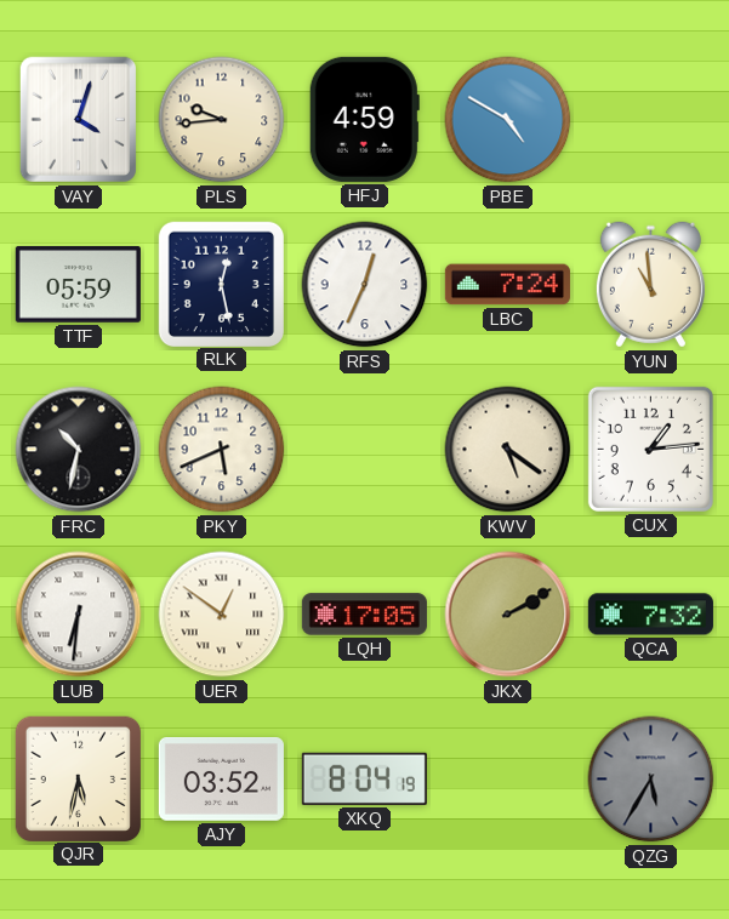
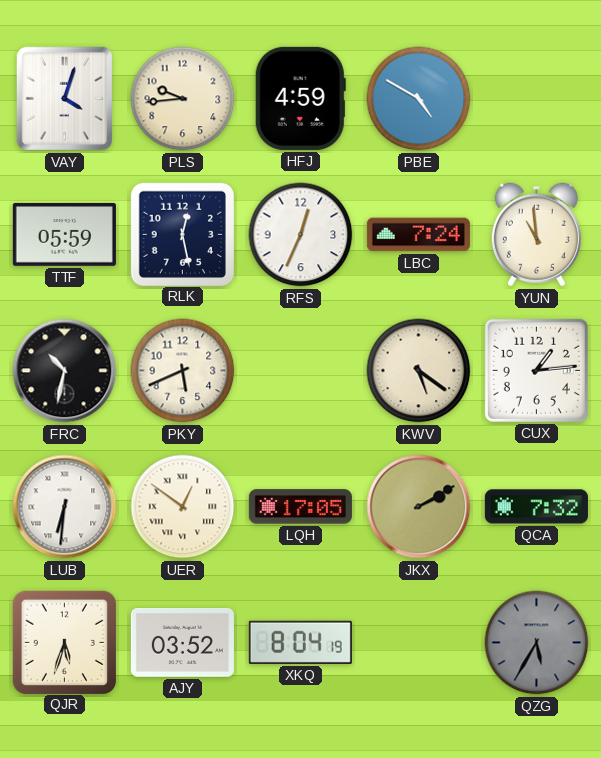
QJR: 5:32 -> 5:33 (64, 642)
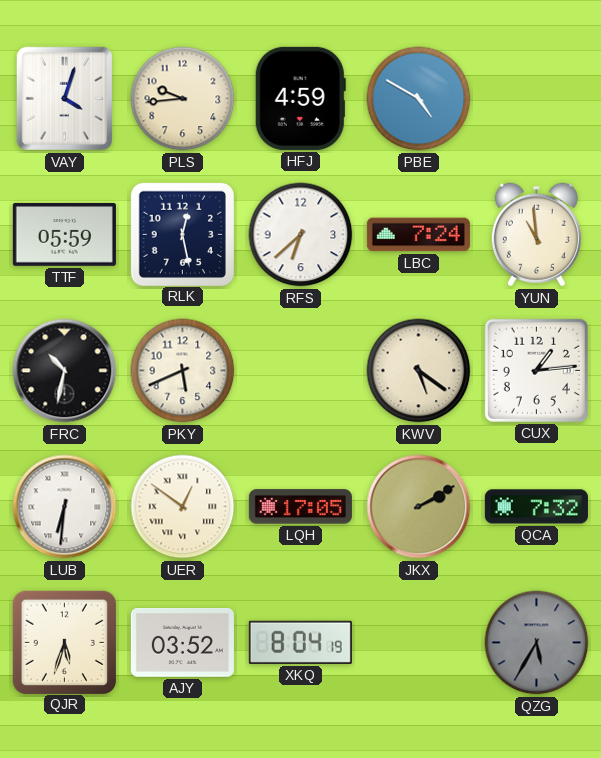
RFS: 12:34 -> 6:38 (301, 235)
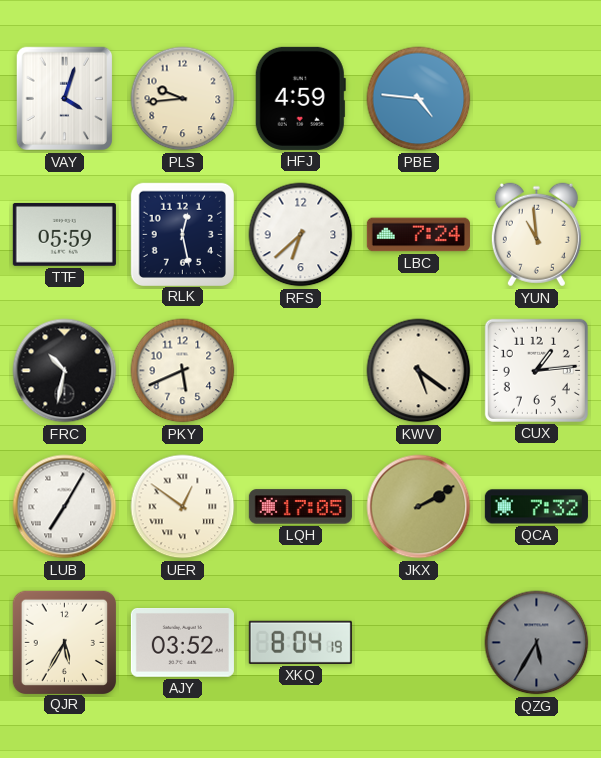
PBE: 4:50 -> 4:46 (419, 99)
LUB: 6:31 -> 7:05 (65, 507)
QJR: 5:33 -> 5:35 (64, 642)
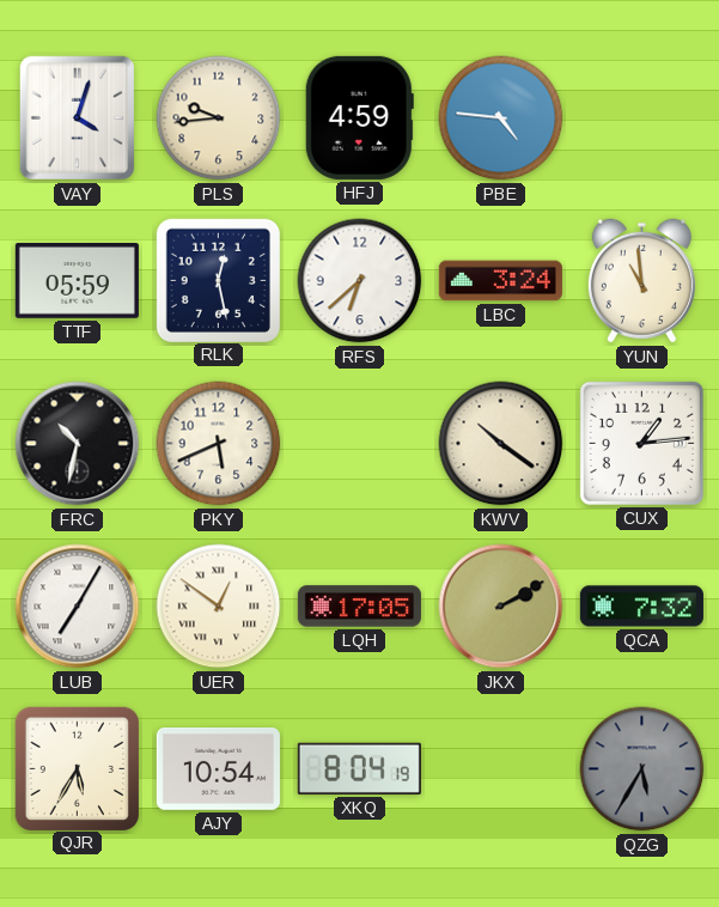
LBC: 7:24 -> 3:24 (500, 281)
KWV: 5:21 -> 10:21 (501, 444)
AJY: 03:52 -> 10:54 (218, 769)
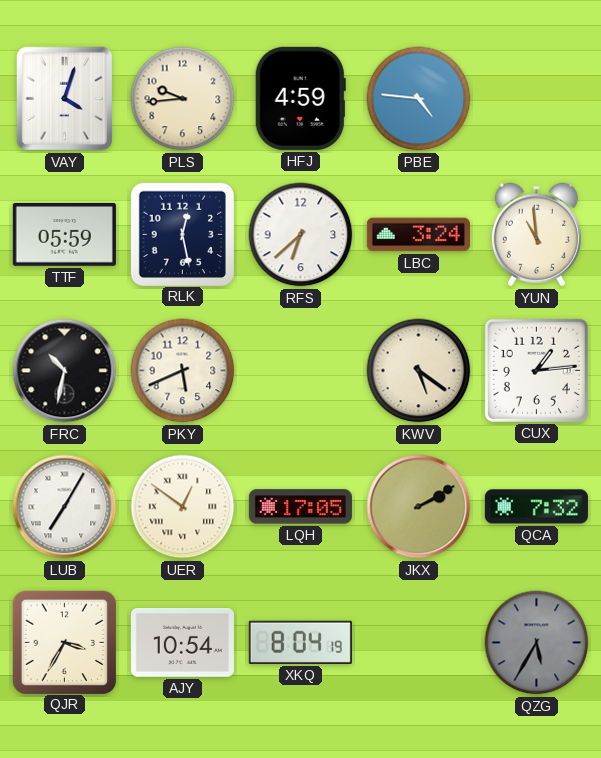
KWV: 10:21 -> 5:21 (419, 371)
QJR: 5:35 -> 3:35 (64, 642)
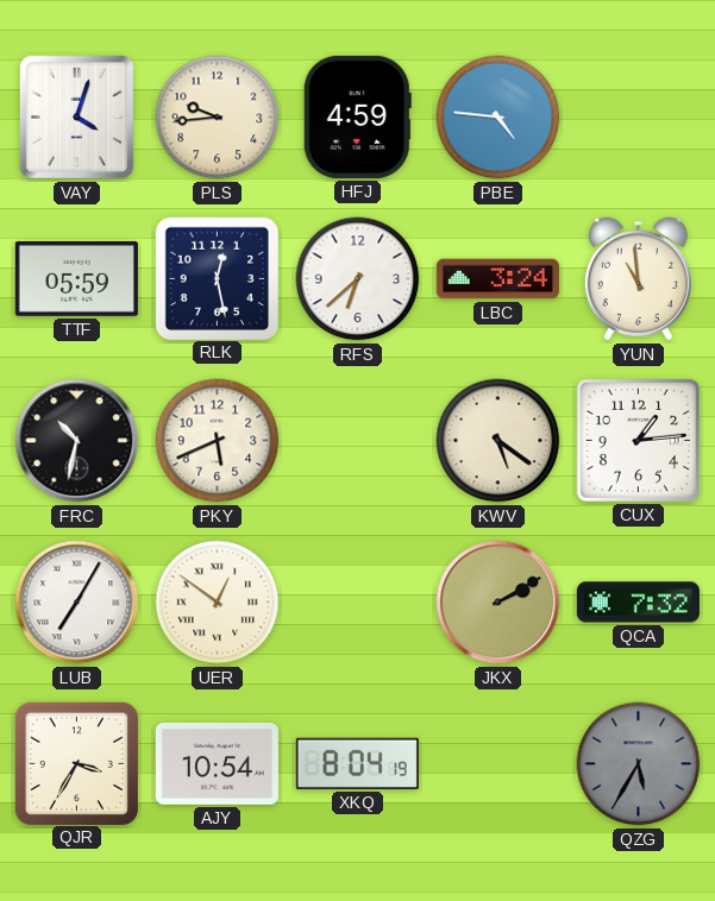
LQH: 17:05 -> none (300, 507)
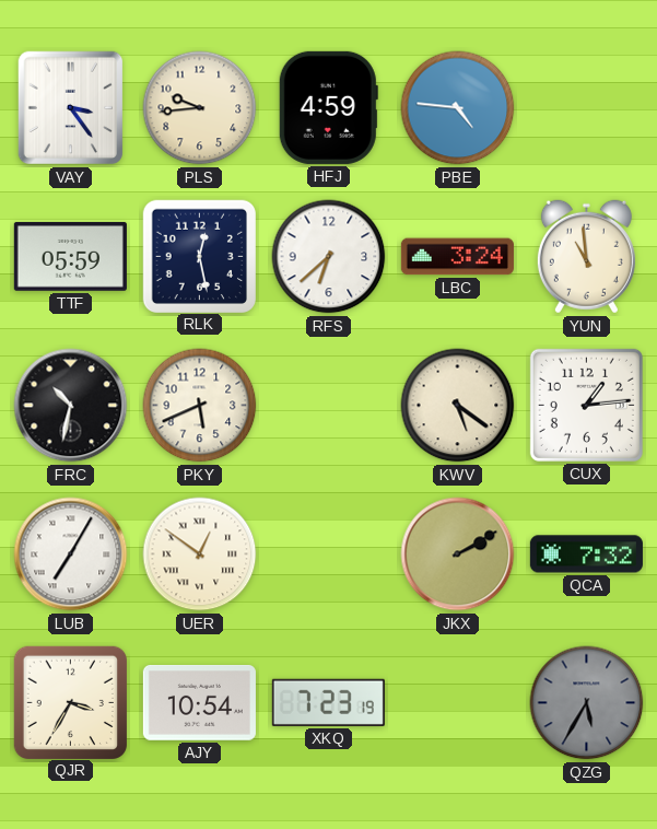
VAY: 4:03 -> 3:24 (71, 108)
XKQ: 8:04 -> 7:23 (328, 702)
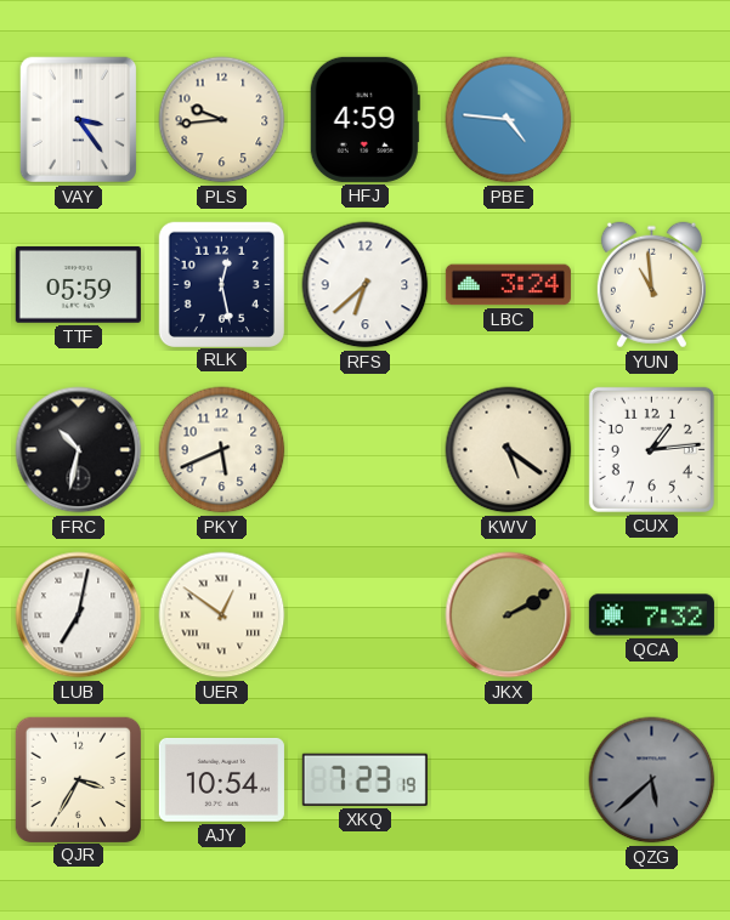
LUB: 7:05 -> 7:02 (79, 615)
QZG: 5:35 -> 5:38 (652, 780)
